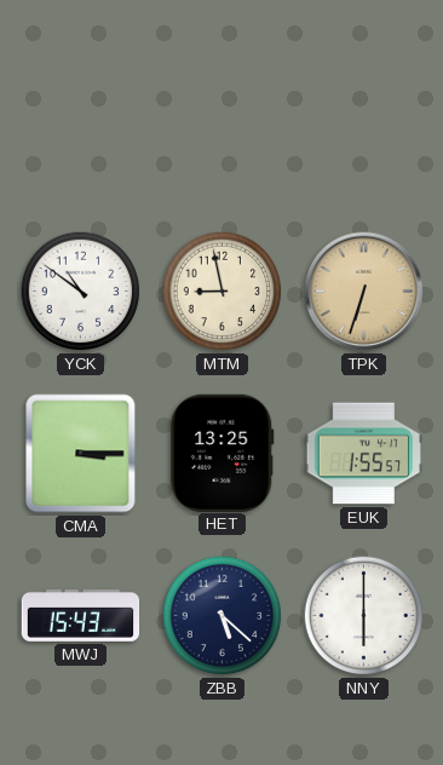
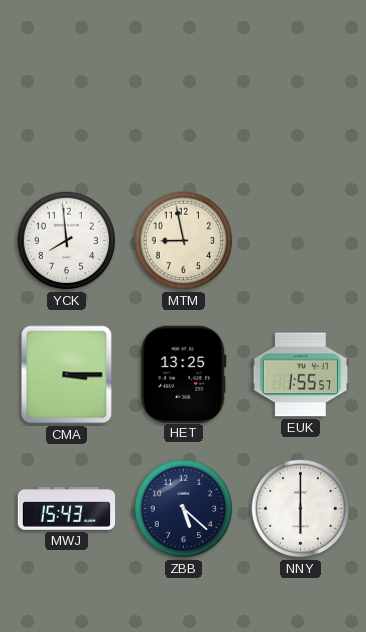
YCK: 10:51 -> 7:59 (67, 241)
TPK: 6:33 -> none (364, 292)
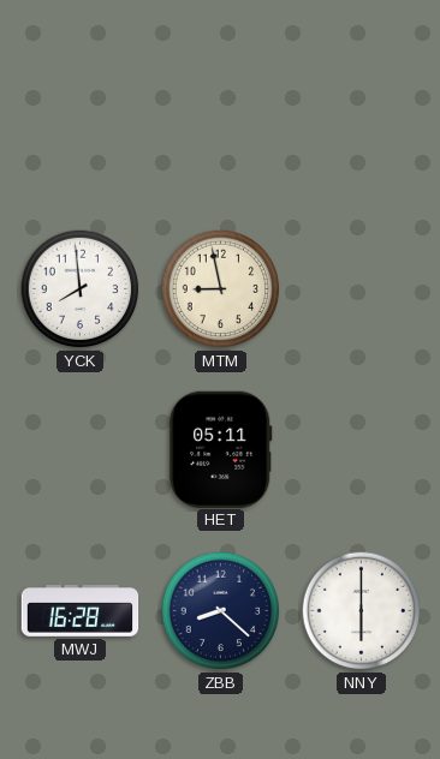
CMA: 3:15 -> none (67, 375)
HET: 13:25 -> 05:11 (221, 449)
EUK: 1:55 -> none (300, 375)
MWJ: 15:43 -> 16:28 (81, 611)
ZBB: 5:22 -> 8:22 (221, 611)
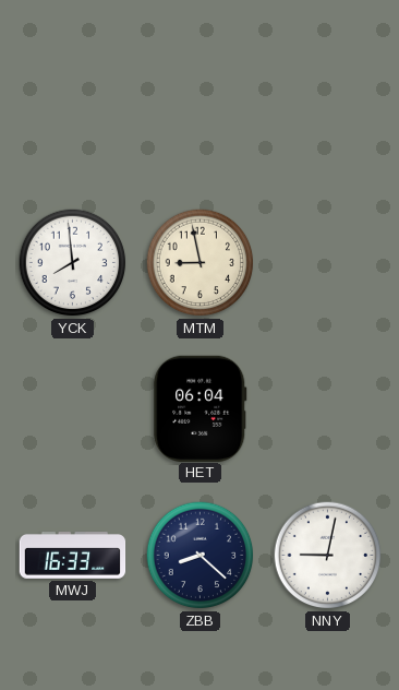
HET: 05:11 -> 06:04 (201, 408)
MWJ: 16:28 -> 16:33 (73, 556)
NNY: 6:00 -> 9:02 (328, 556)
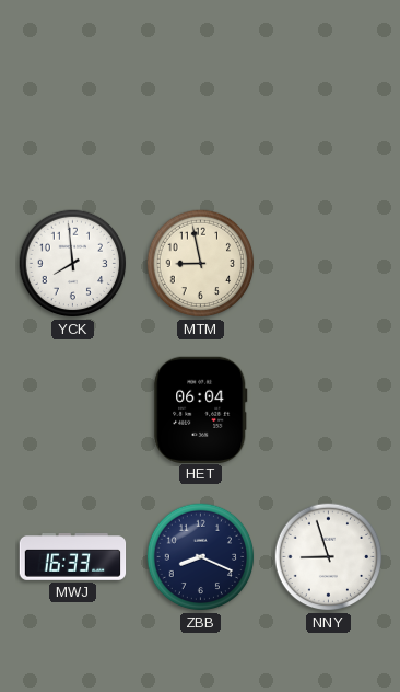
ZBB: 8:22 -> 8:19 (201, 557)
NNY: 9:02 -> 8:57 (329, 557)
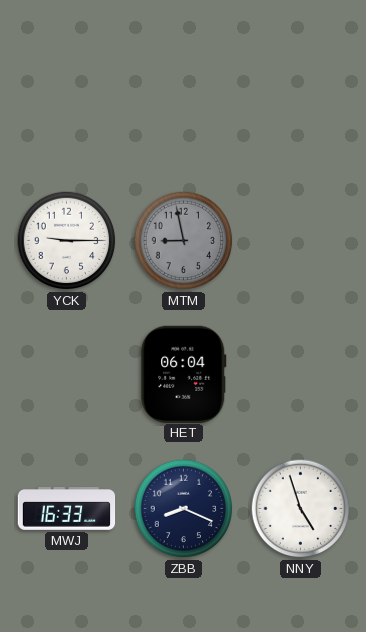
YCK: 7:59 -> 9:15 (67, 241)
MTM dial: cream -> grey (184, 241)
NNY: 8:57 -> 4:57 (301, 509)
